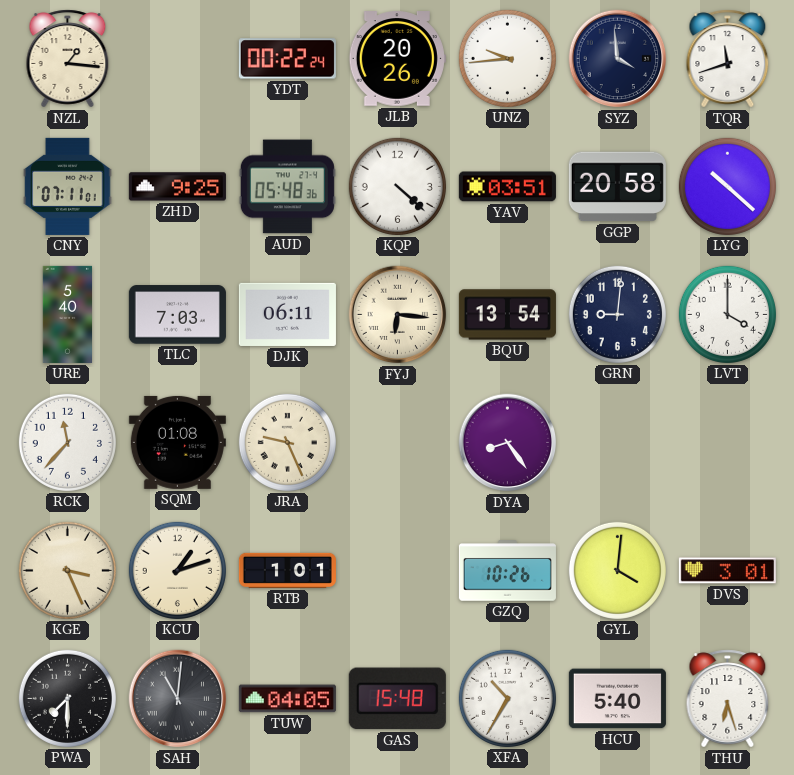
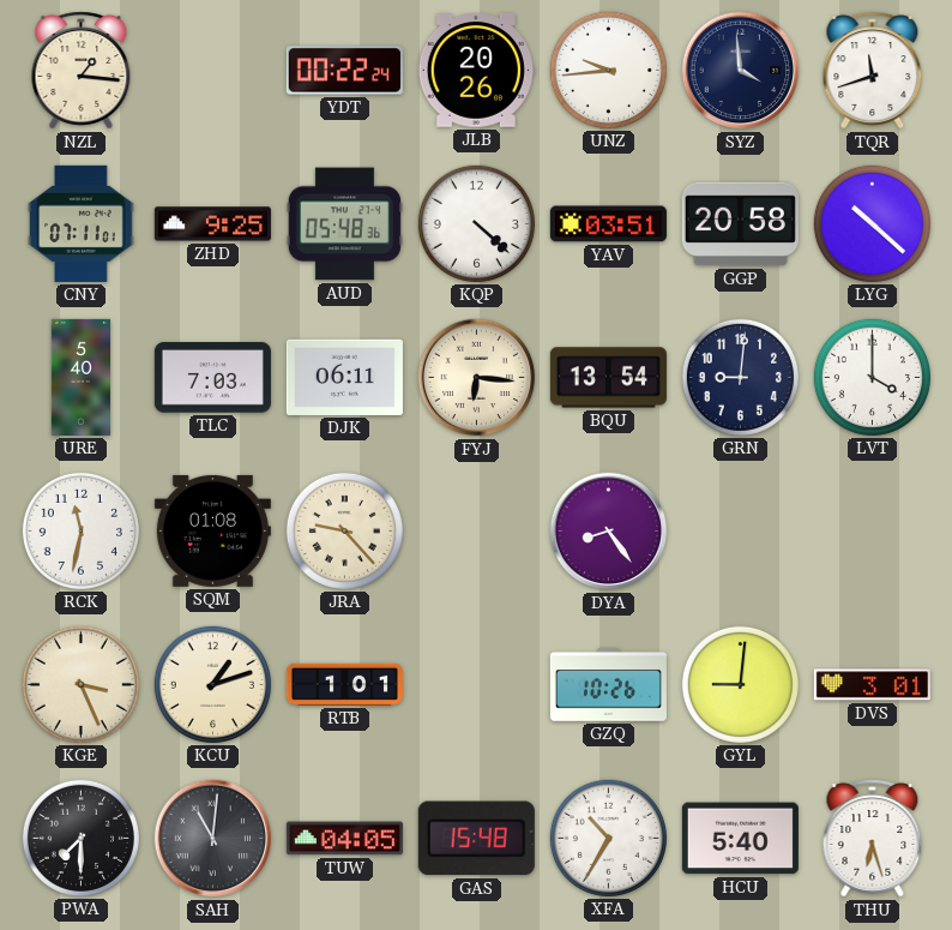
RCK: 11:37 -> 11:32 (80, 530)
JRA: 9:26 -> 9:23 (344, 530)
GYL: 4:01 -> 9:01 (740, 684)
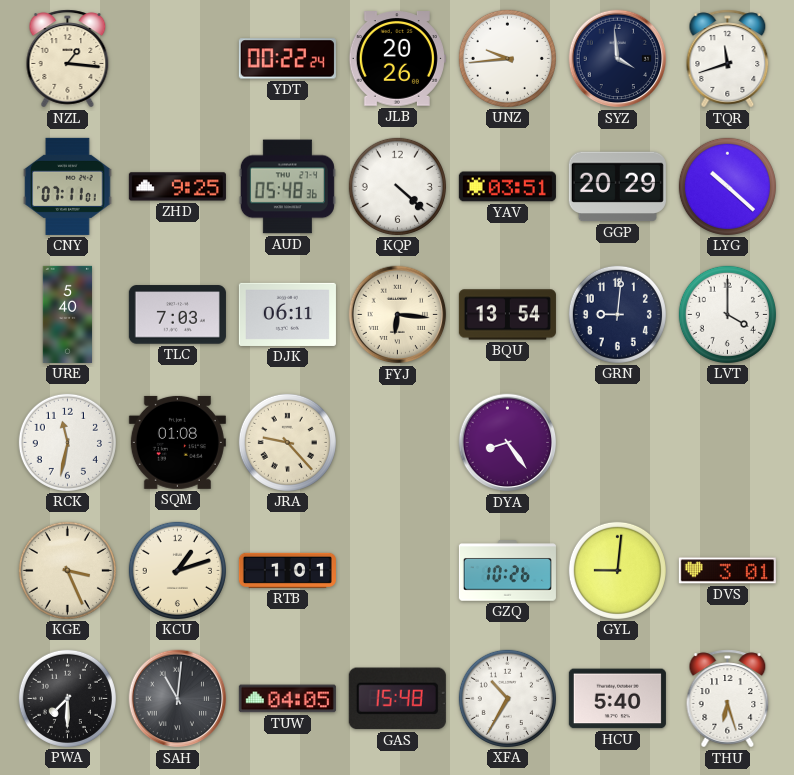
GGP: 20:58 -> 20:29 (617, 187)
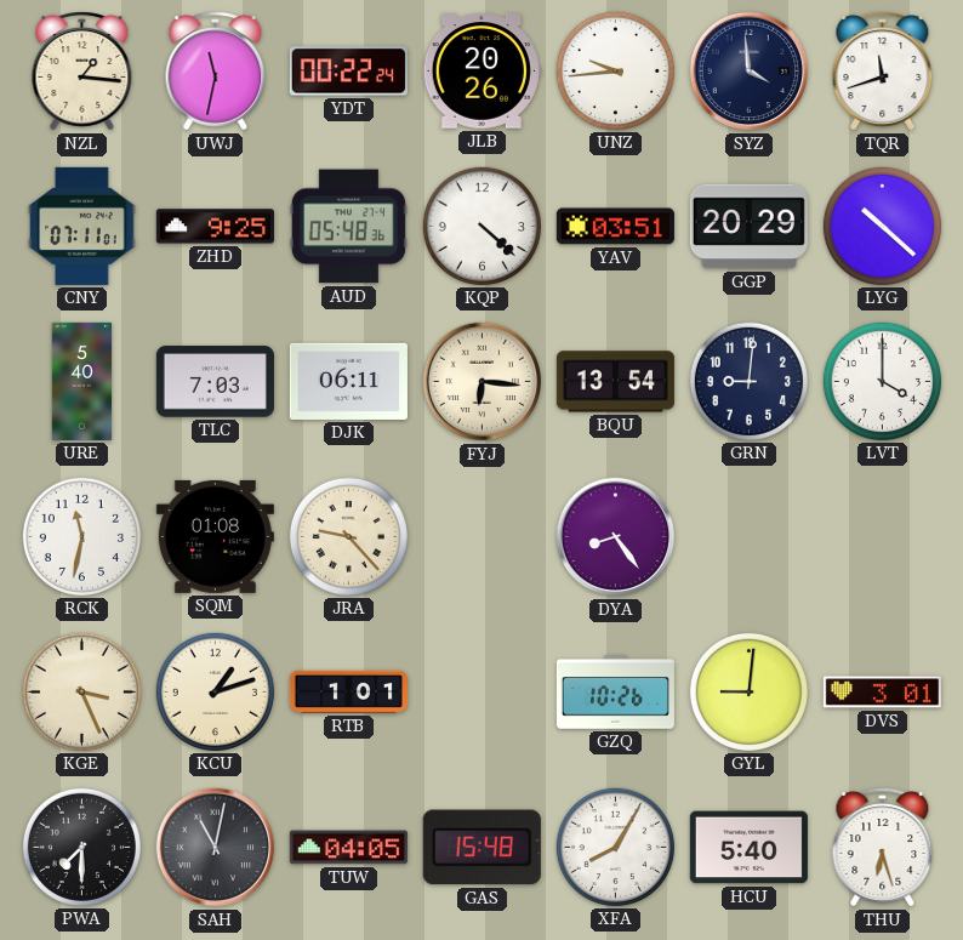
UWJ: none -> 11:32 (216, 72)
SAH: 11:01 -> 11:02 (216, 848)
XFA: 10:35 -> 8:05 (615, 847)
